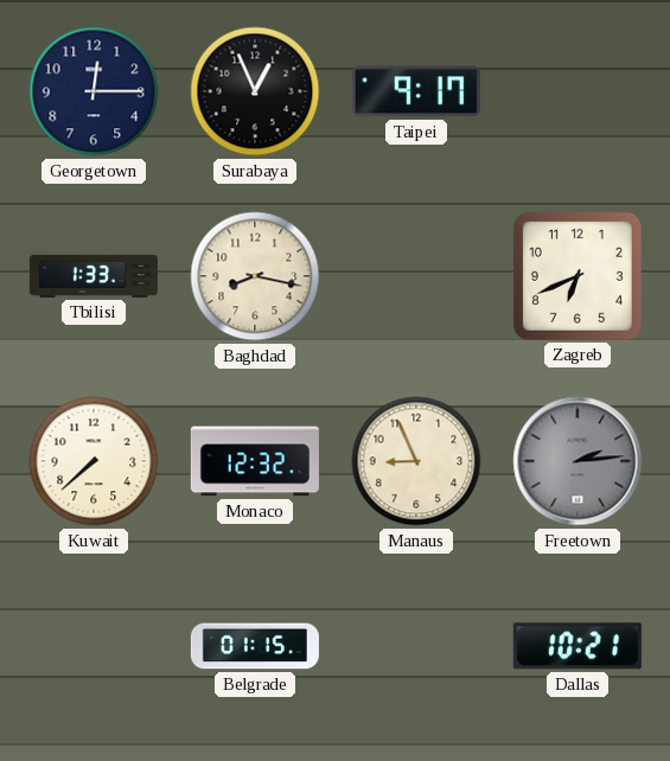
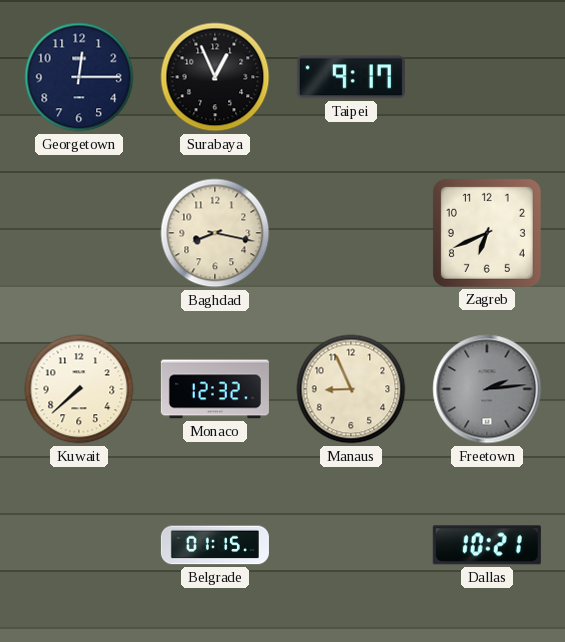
Tbilisi: 1:33 -> none (94, 276)
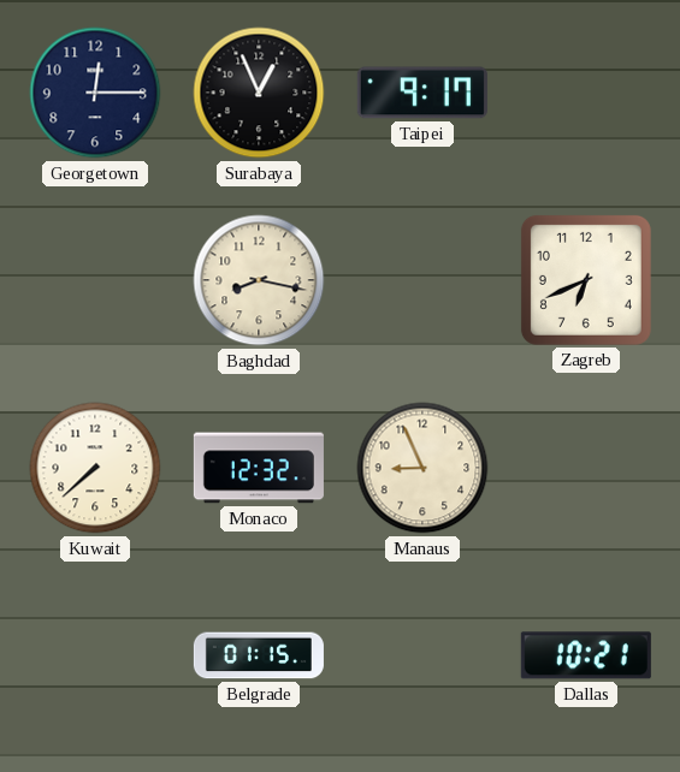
Freetown: 2:14 -> none (487, 389)
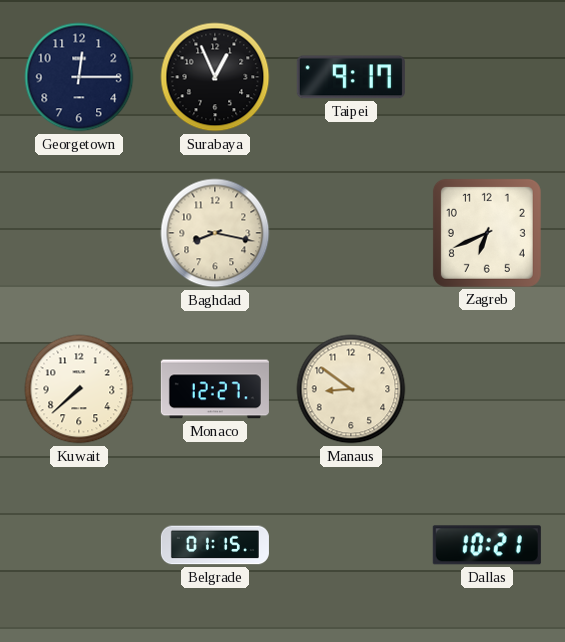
Monaco: 12:32 -> 12:27 (215, 389)
Manaus: 8:56 -> 8:51 (351, 389)
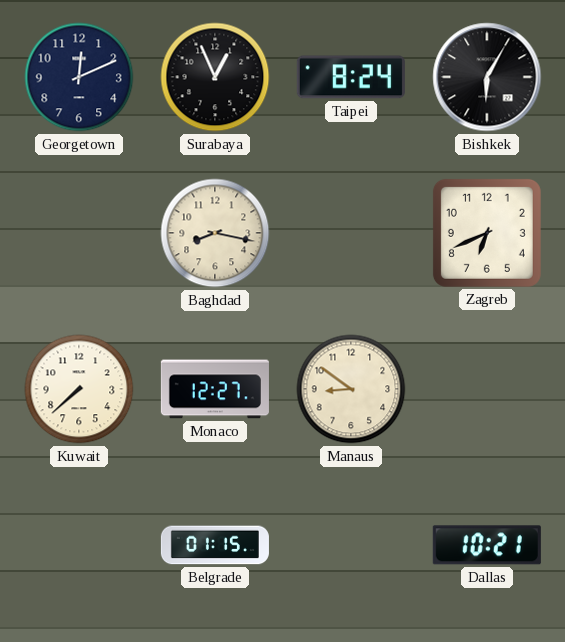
Georgetown: 12:15 -> 12:11 (79, 77)
Taipei: 9:17 -> 8:24 (351, 77)
Bishkek: none -> 6:05 (487, 77)
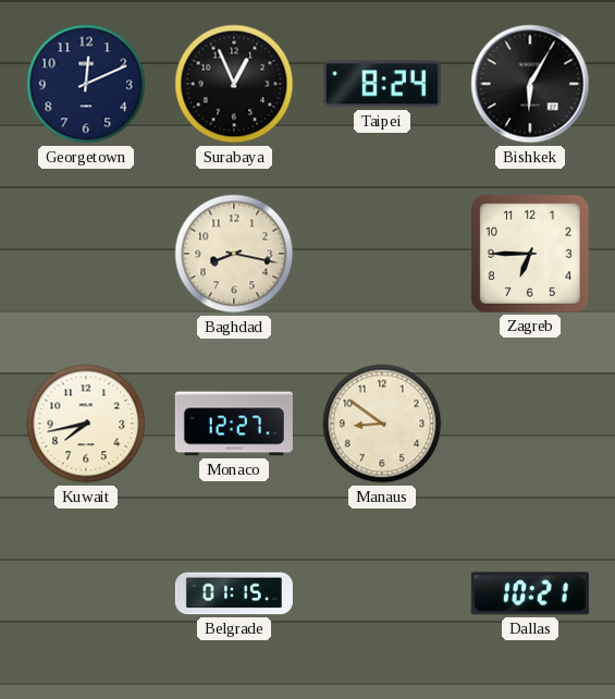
Zagreb: 6:41 -> 6:45 (530, 254)
Kuwait: 7:38 -> 7:43 (86, 424)
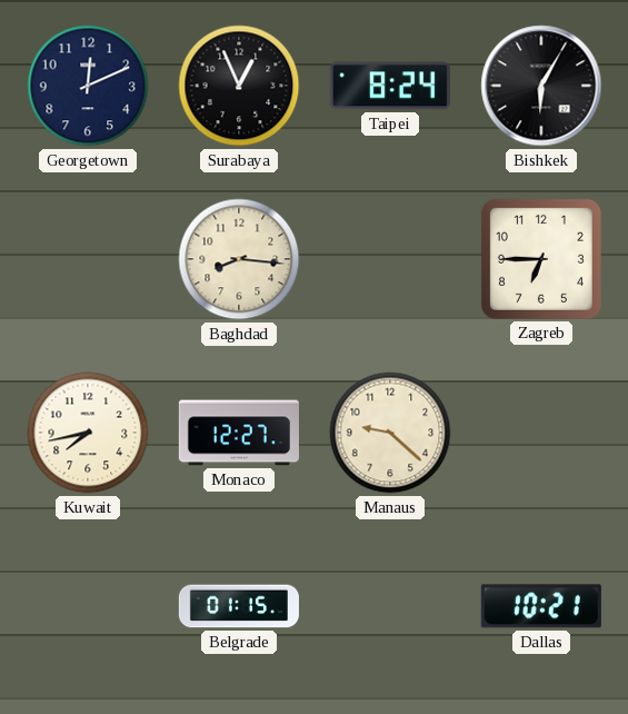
Baghdad: 8:17 -> 8:16 (239, 259)
Manaus: 8:51 -> 9:22 (390, 433)
